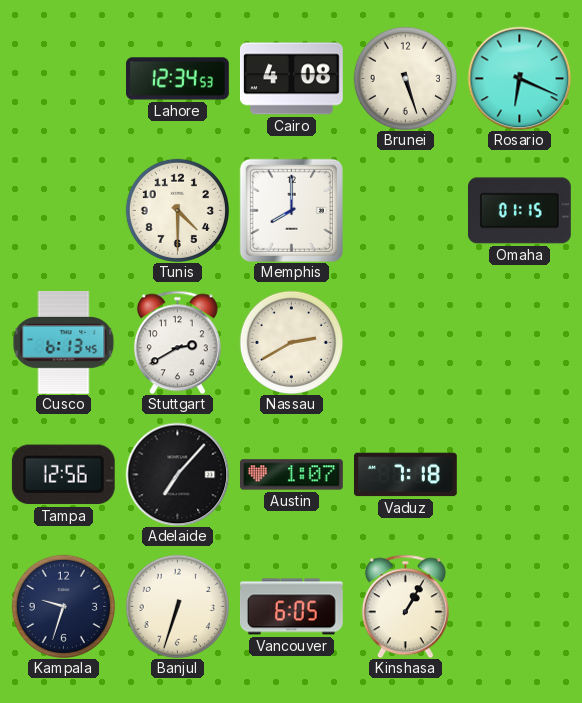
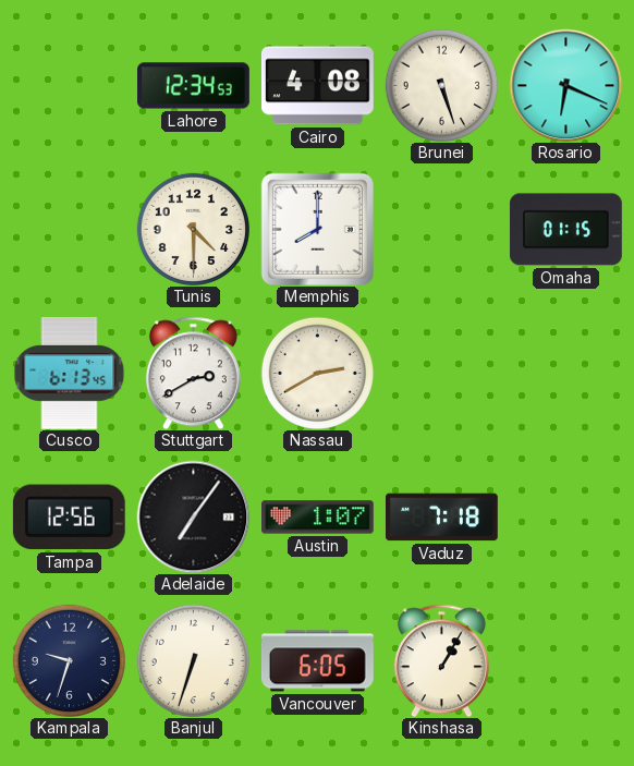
Adelaide: 7:07 -> 7:06 (193, 516)
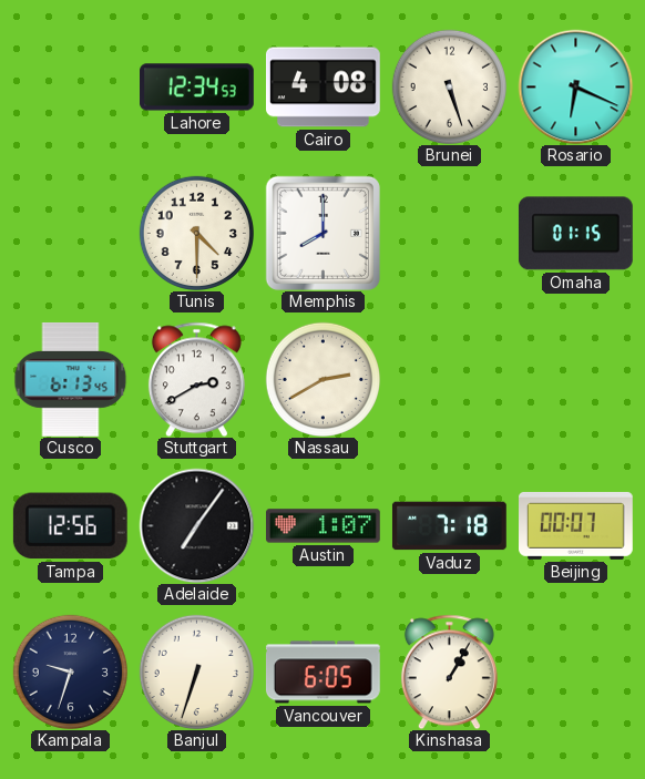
Beijing: none -> 00:07 (576, 525)
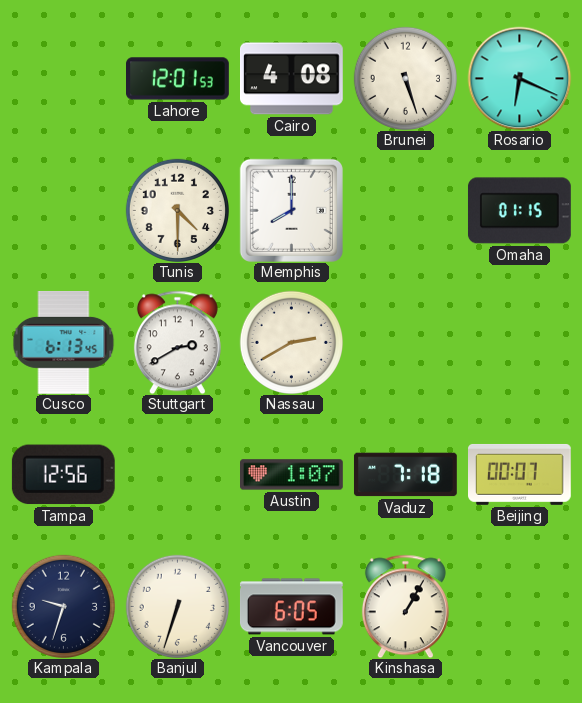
Lahore: 12:34 -> 12:01 (178, 79)
Adelaide: 7:06 -> none (196, 525)
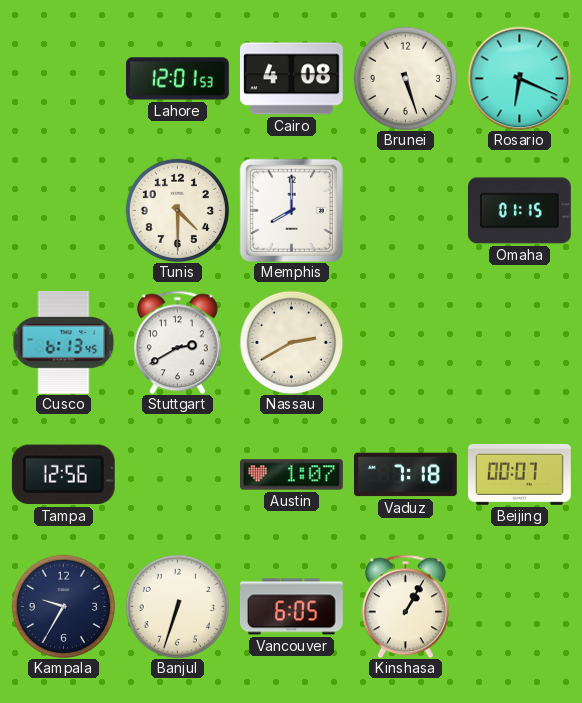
Kampala: 9:33 -> 9:35 (63, 606)
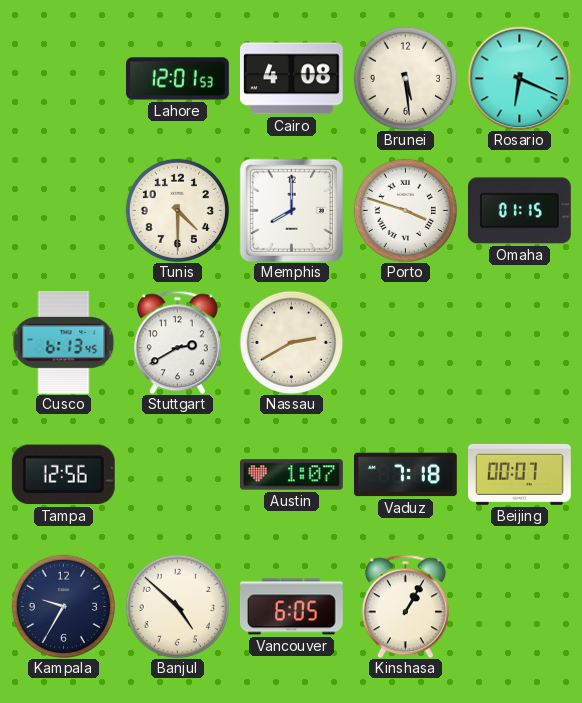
Brunei: 5:27 -> 5:29 (405, 78)
Porto: none -> 3:48 (405, 210)
Banjul: 6:33 -> 4:52 (177, 606)
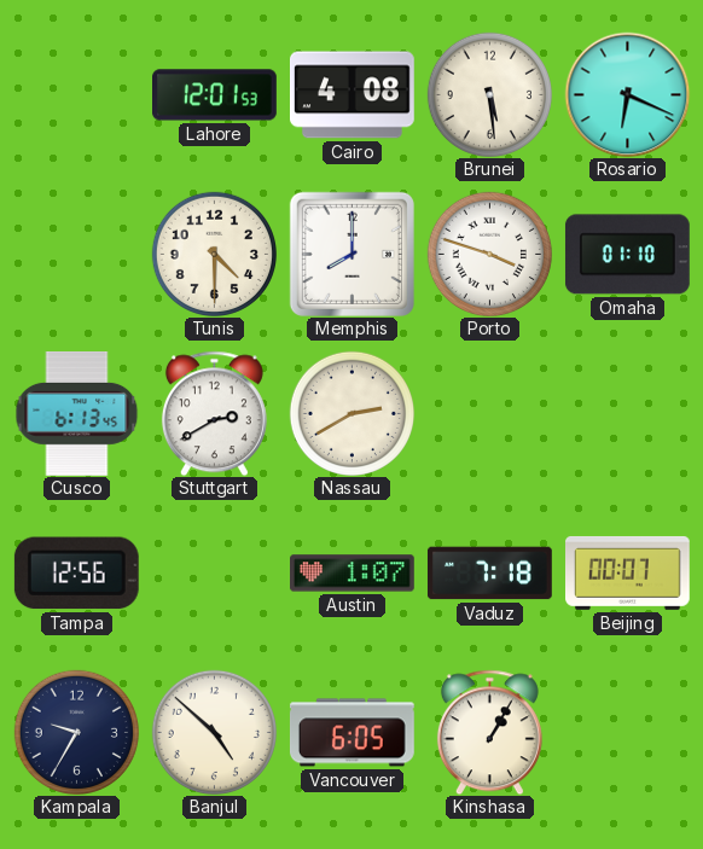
Omaha: 01:15 -> 01:10 (627, 255)
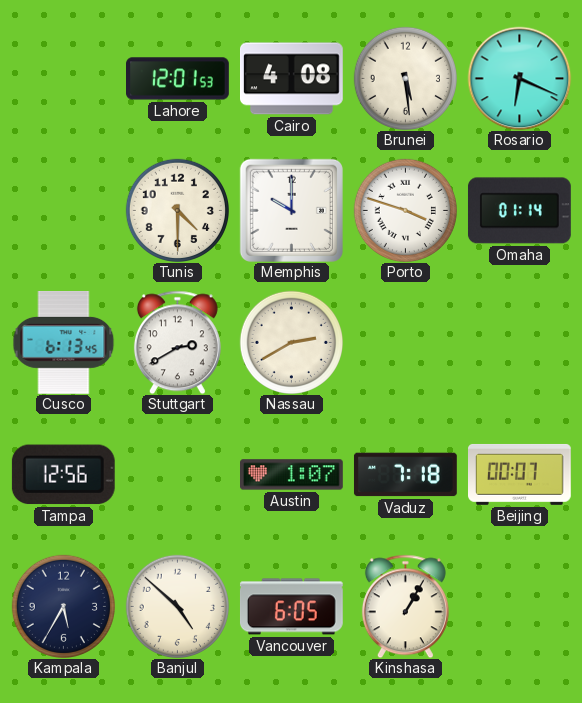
Memphis: 8:00 -> 10:00 (291, 210)
Omaha: 01:10 -> 01:14 (519, 211)
Kampala: 9:35 -> 5:35 (63, 606)
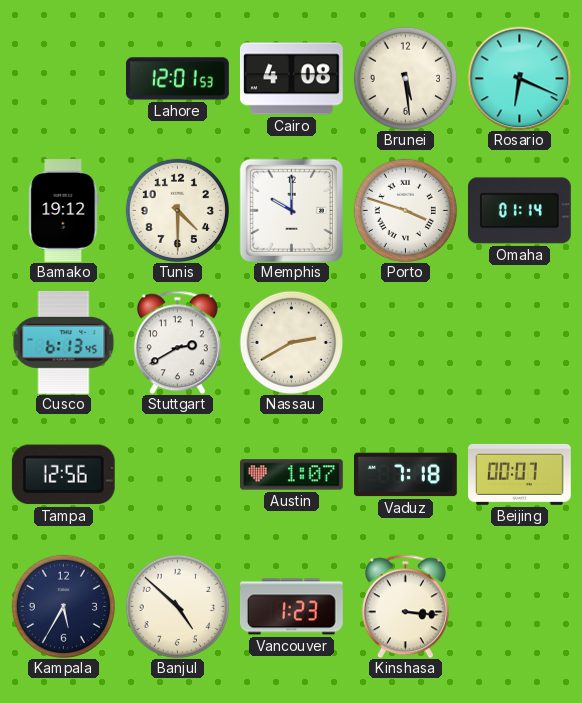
Bamako: none -> 19:12 (64, 211)
Vancouver: 6:05 -> 1:23 (291, 607)
Kinshasa: 1:05 -> 3:16 (405, 606)
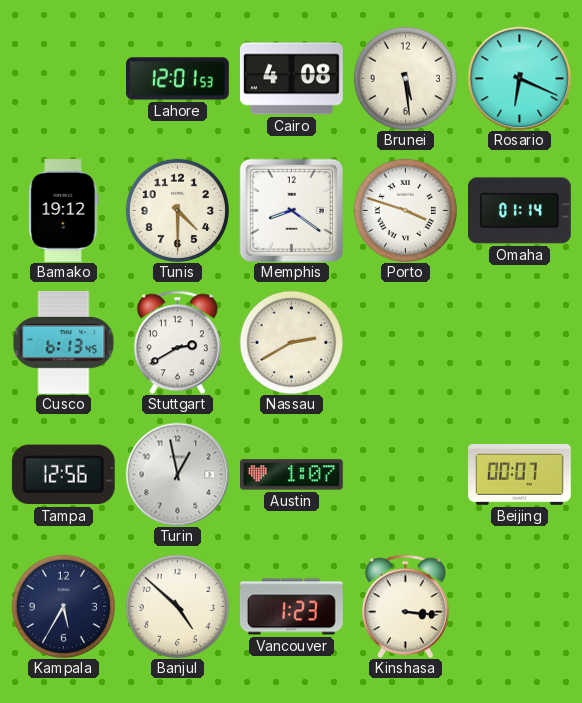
Memphis: 10:00 -> 8:21 (291, 210)
Turin: none -> 12:58 (177, 474)
Vaduz: 7:18 -> none (405, 475)
